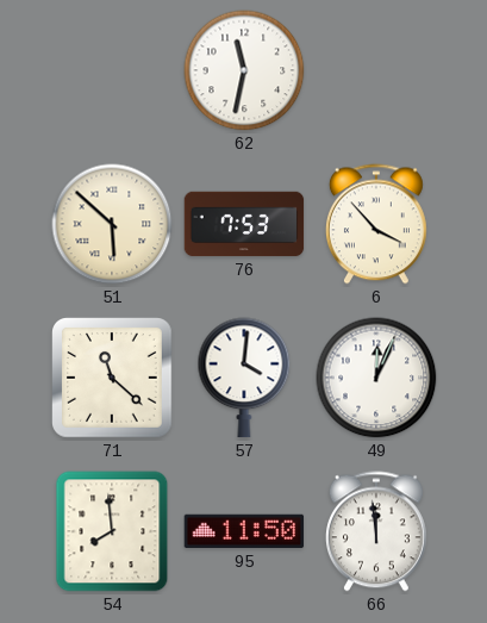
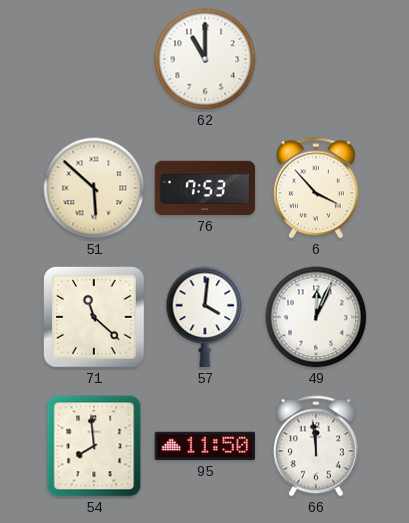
62: 11:32 -> 11:00 (205, 59)
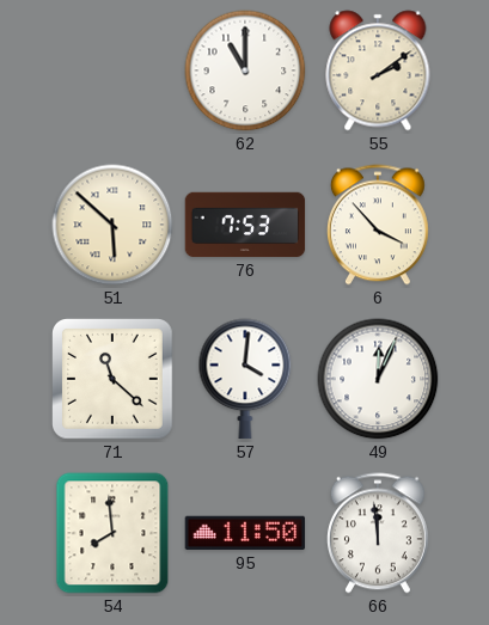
55: none -> 2:09 (378, 71)
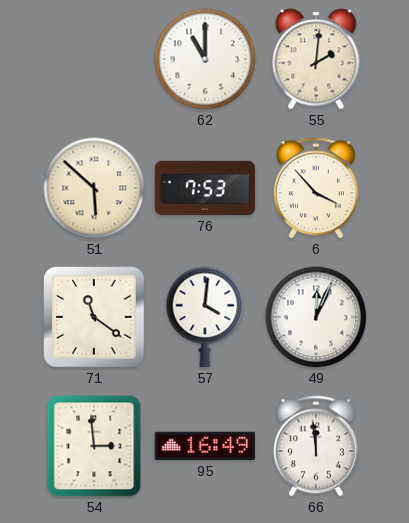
55: 2:09 -> 2:01 (316, 59)
71: 11:22 -> 11:21 (95, 318)
54: 7:59 -> 2:59 (94, 446)
95: 11:50 -> 16:49 (205, 446)
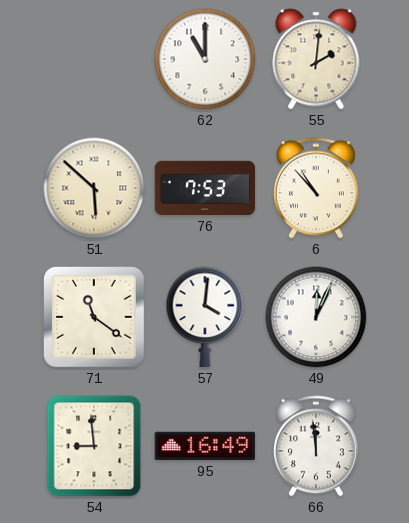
6: 3:53 -> 10:53 (316, 188)
54: 2:59 -> 8:59 (94, 446)
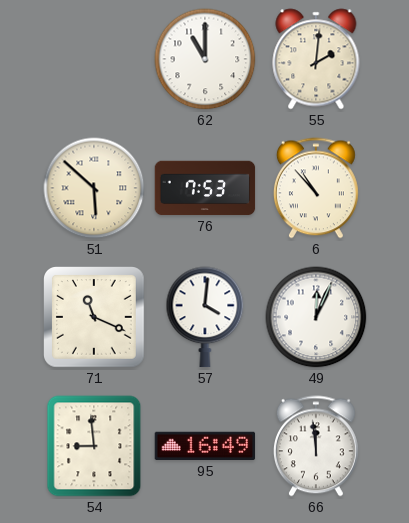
71: 11:21 -> 11:19 (95, 318)
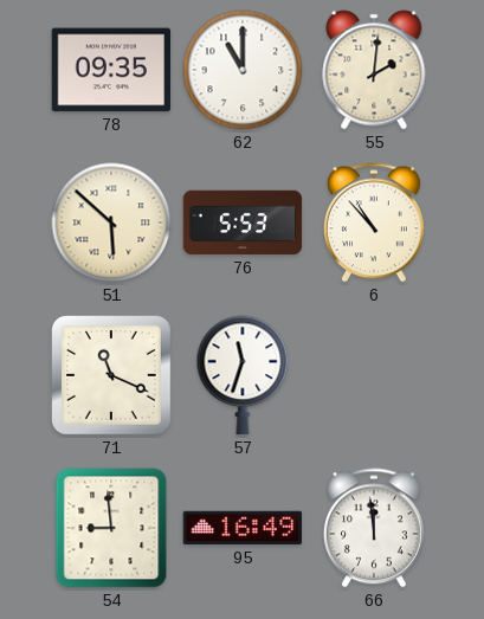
78: none -> 09:35 (111, 70)
76: 7:53 -> 5:53 (243, 223)
57: 4:01 -> 11:33 (243, 375)
49: 12:04 -> none (316, 317)
